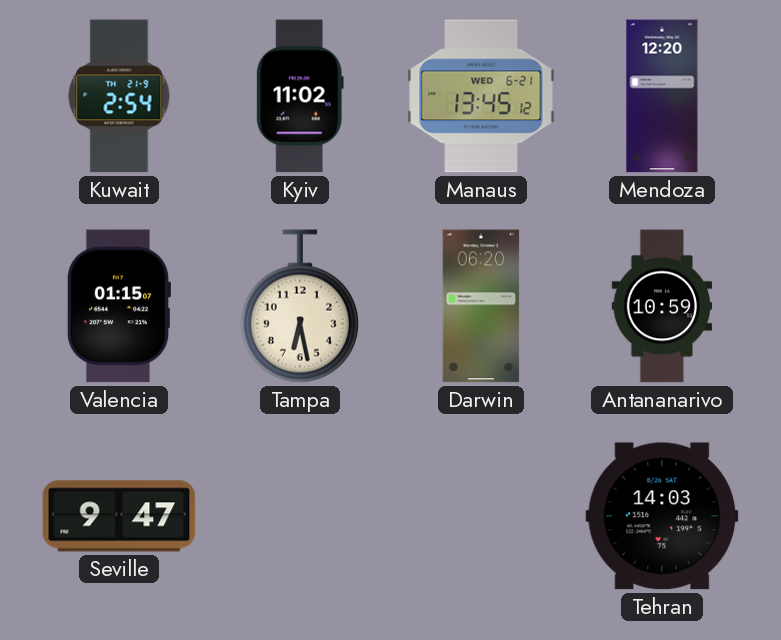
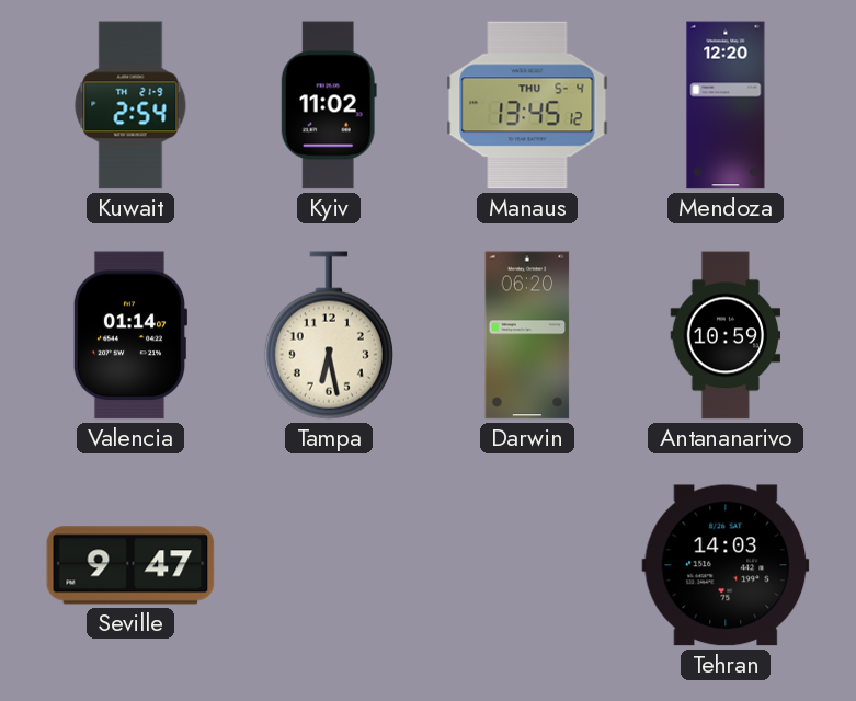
Manaus date: WED 6-21 -> THU 5-4 (527, 105)
Valencia: 01:15 -> 01:14 (129, 335)
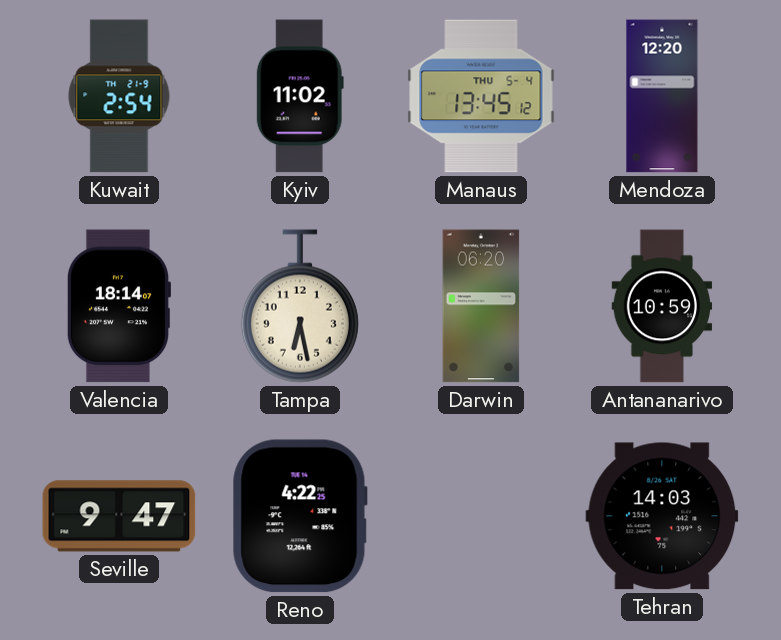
Valencia: 01:14 -> 18:14 (118, 306)
Reno: none -> 4:22 (300, 516)
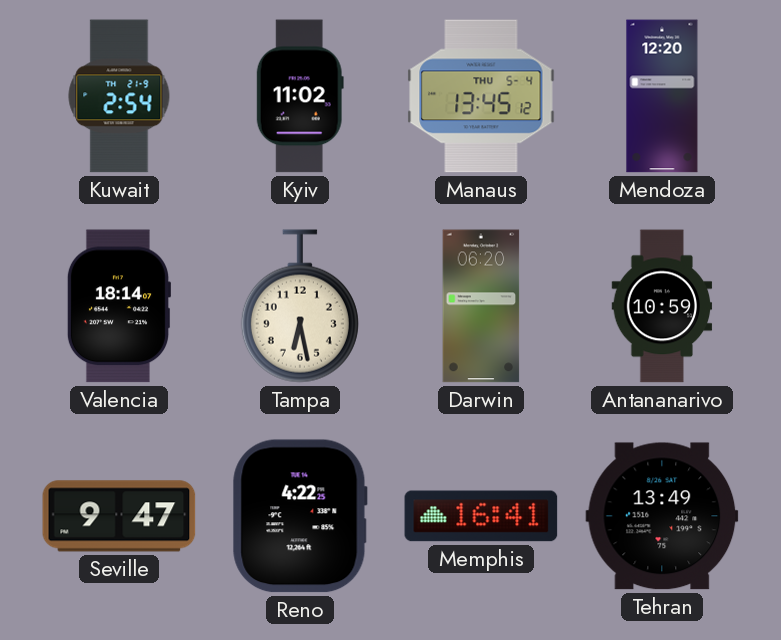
Memphis: none -> 16:41 (481, 516)
Tehran: 14:03 -> 13:49 (662, 516)
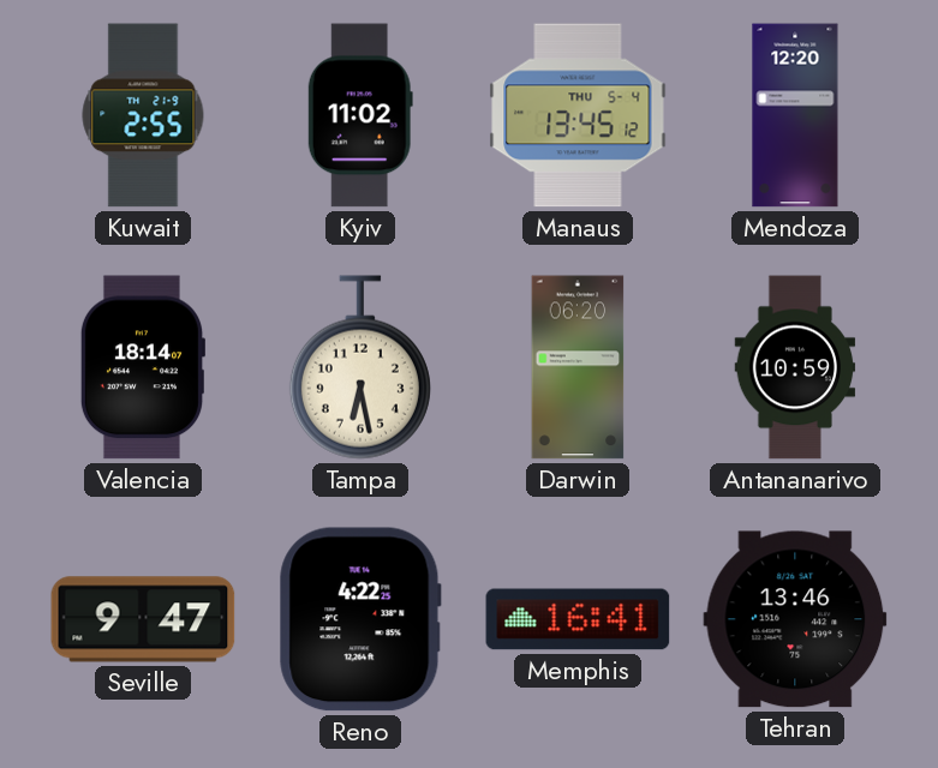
Kuwait: 2:54 -> 2:55 (143, 115)
Tehran: 13:49 -> 13:46 (795, 619)
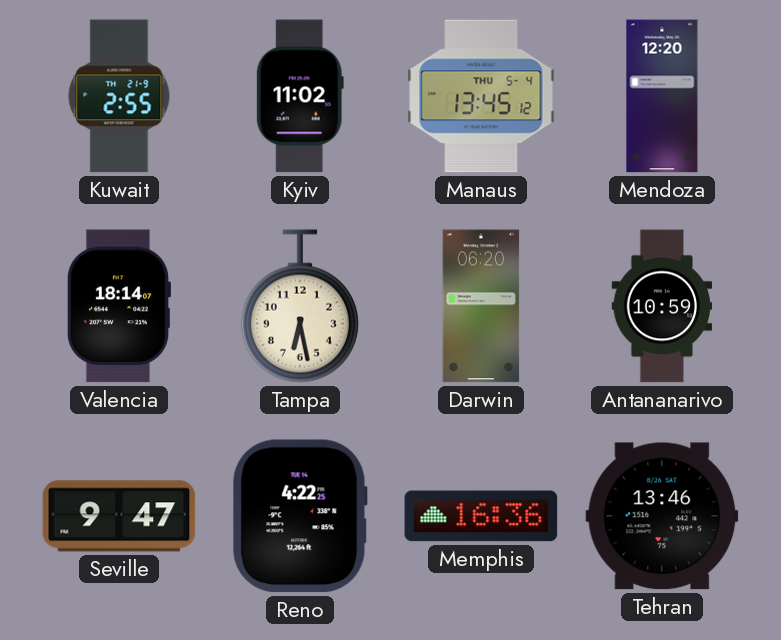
Memphis: 16:41 -> 16:36 (481, 516)
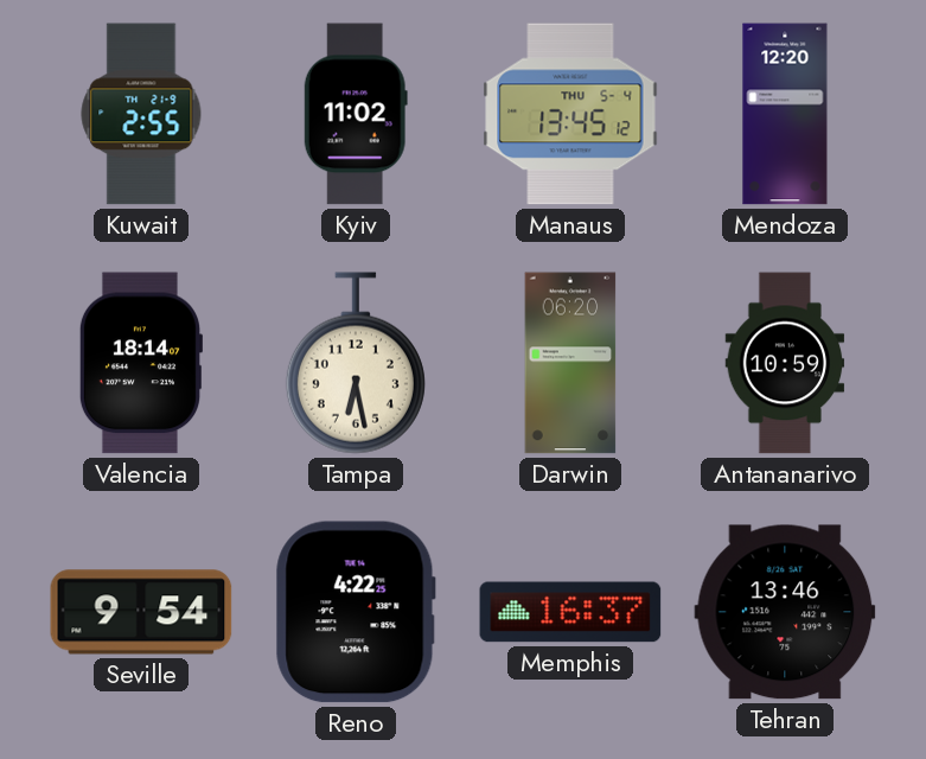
Seville: 9:47 -> 9:54 (141, 612)
Memphis: 16:36 -> 16:37 (570, 612)
